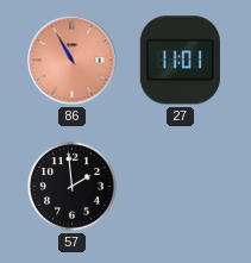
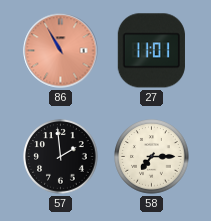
58: none -> 7:15 (152, 157)
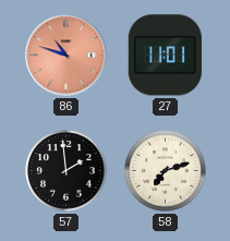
86: 10:55 -> 10:48 (66, 56)
58: 7:15 -> 7:12 (166, 171)
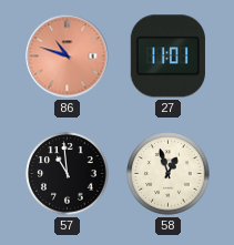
57: 1:59 -> 10:59 (68, 174)
58: 7:12 -> 12:57 (169, 174)
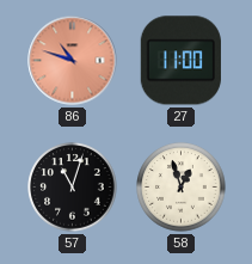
27: 11:01 -> 11:00 (180, 61)
57: 10:59 -> 11:03 (73, 188)
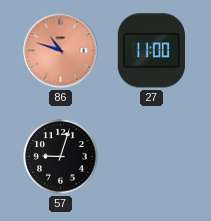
57: 11:03 -> 9:03 (61, 157)
58: 12:57 -> none (182, 188)
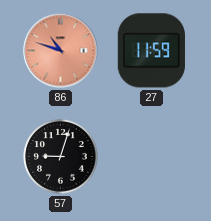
27: 11:00 -> 11:59 (151, 51)
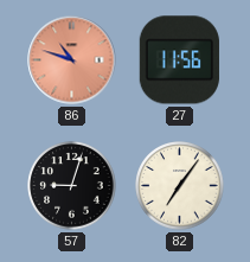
27: 11:59 -> 11:56 (179, 60)
82: none -> 7:06 (180, 186)
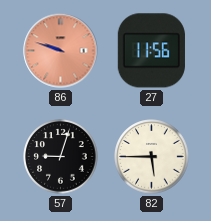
86: 10:48 -> 9:48 (61, 51)
82: 7:06 -> 5:45 (152, 157)
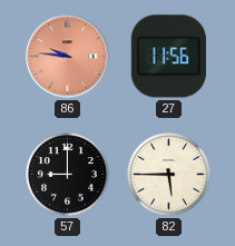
86: 9:48 -> 9:46 (68, 57)
57: 9:03 -> 9:00 (68, 175)
